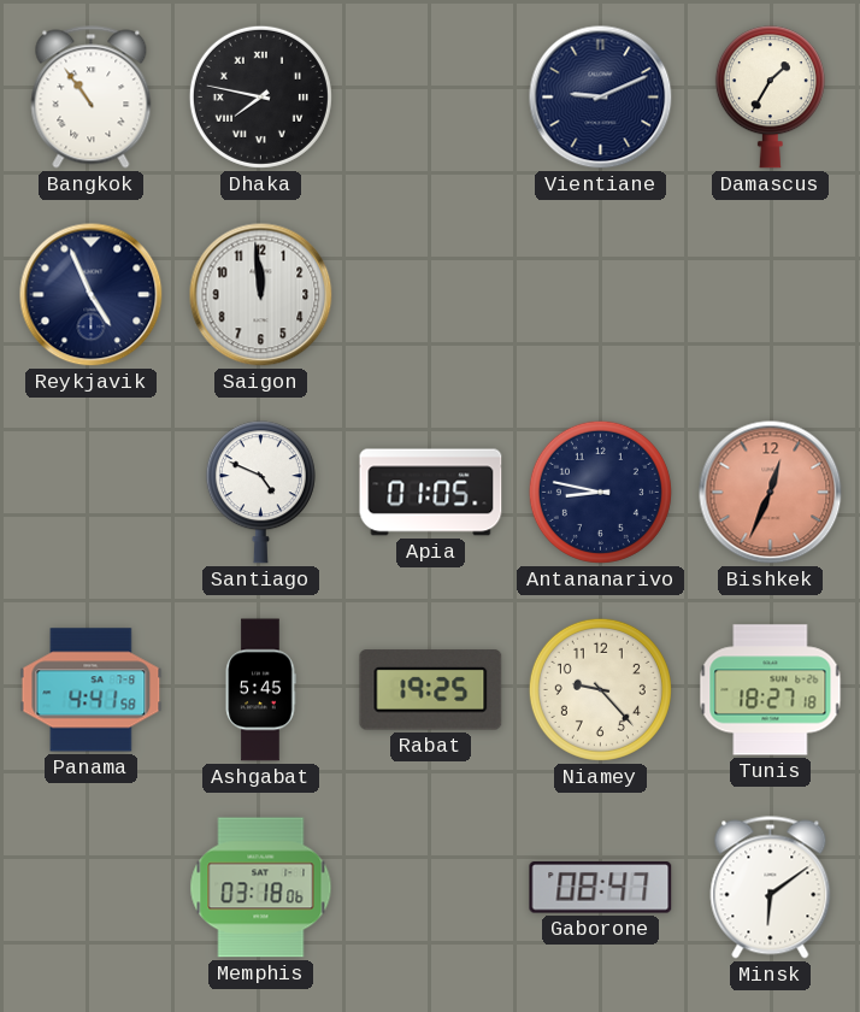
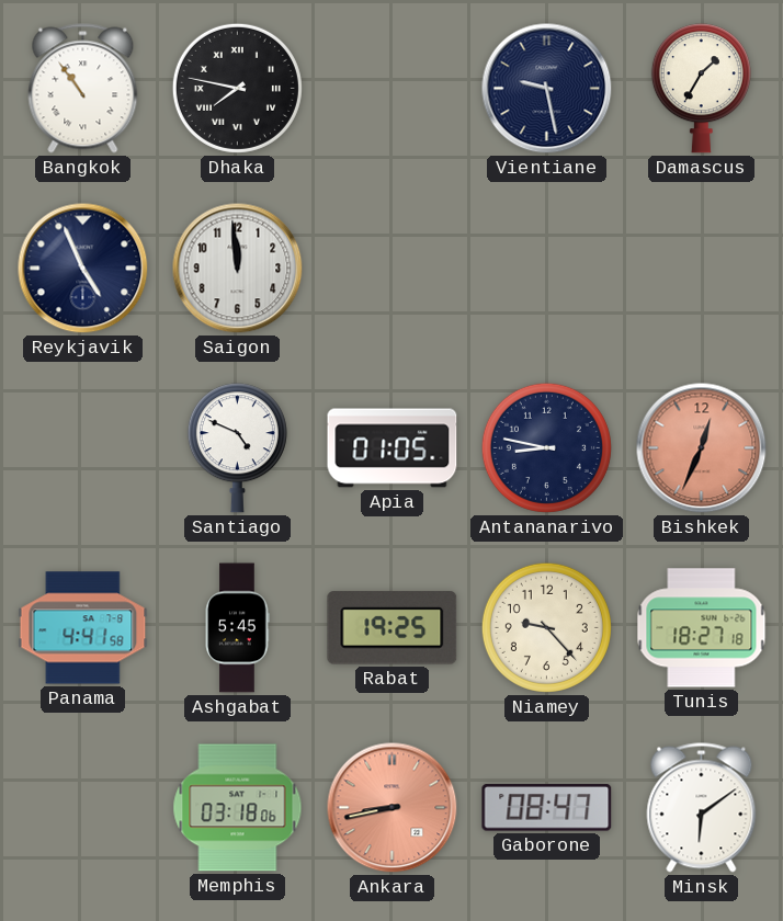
Vientiane: 9:11 -> 9:28 (547, 89)
Ankara: none -> 8:43 (393, 808)
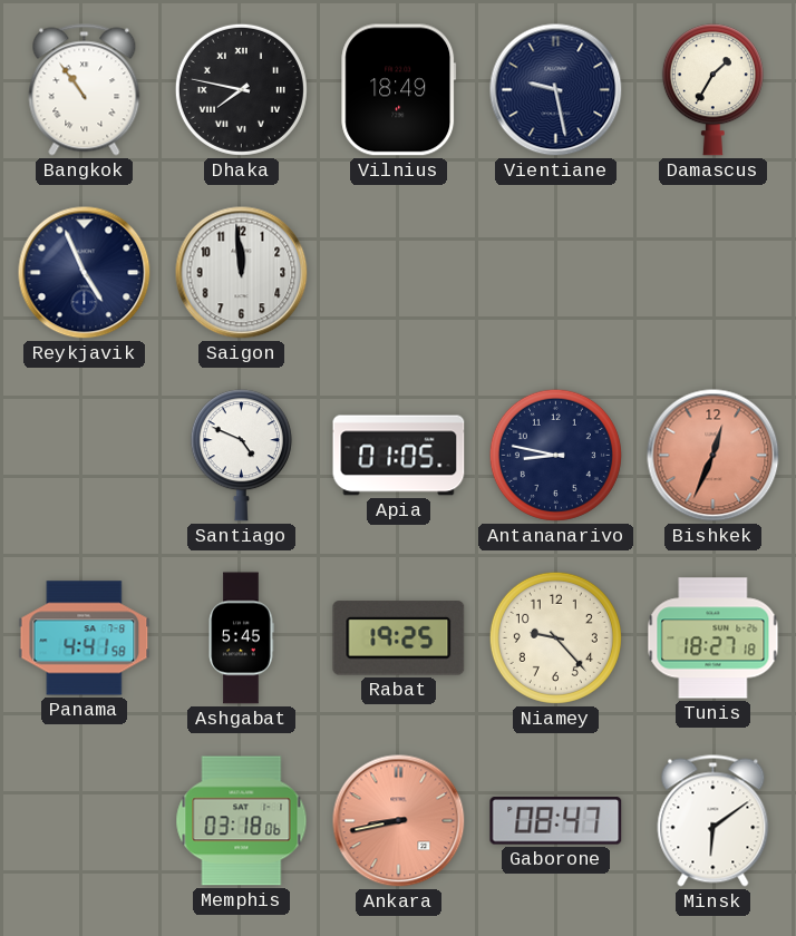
Vilnius: none -> 18:49 (399, 90)
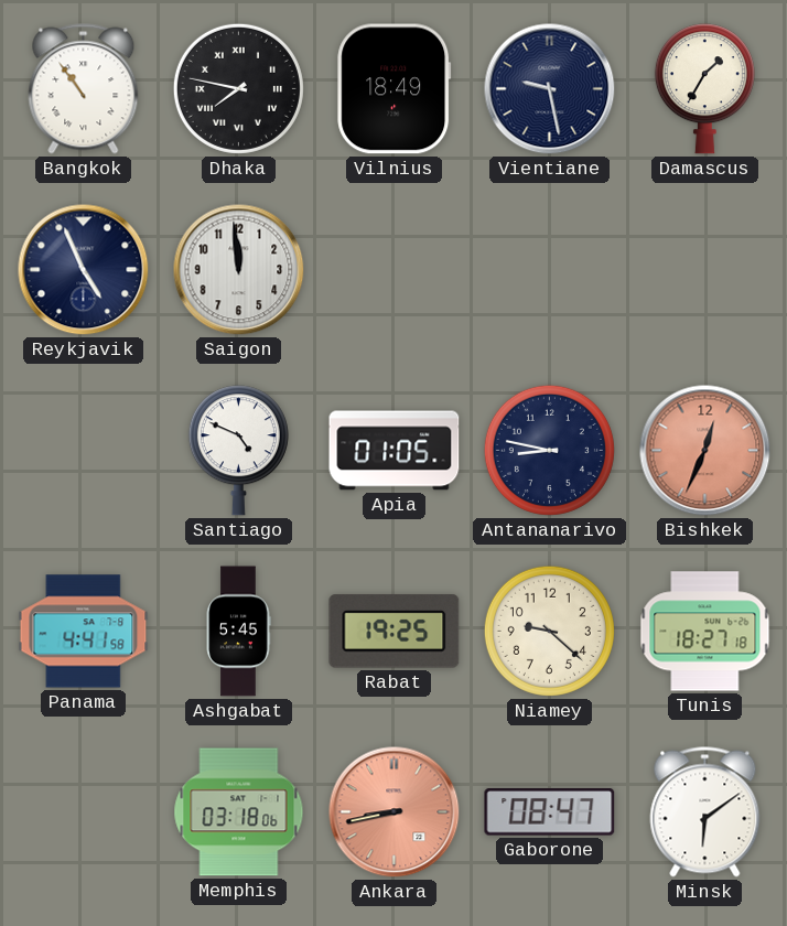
Niamey: 9:23 -> 9:22 (549, 631)
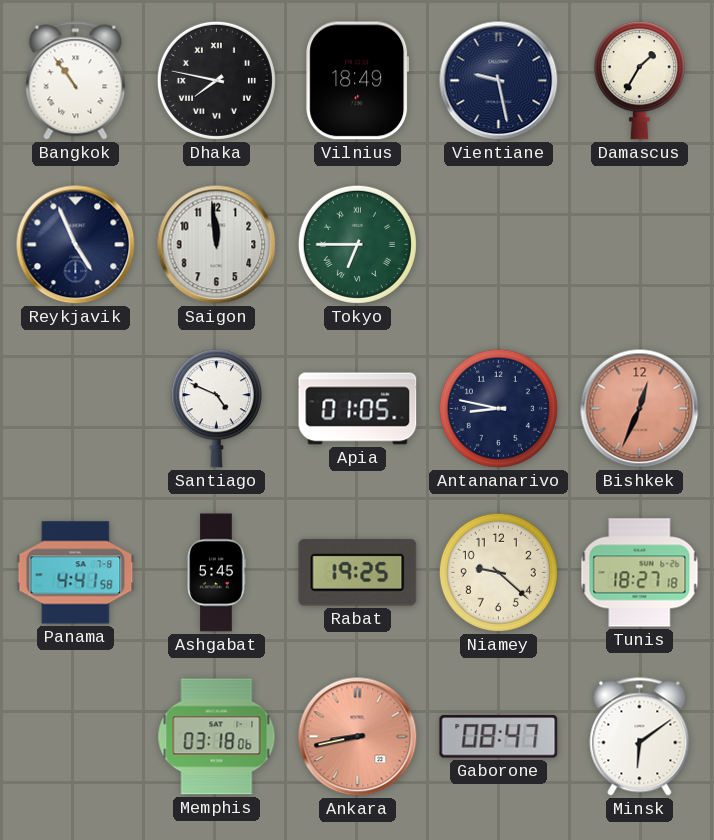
Tokyo: none -> 6:45 (357, 244)
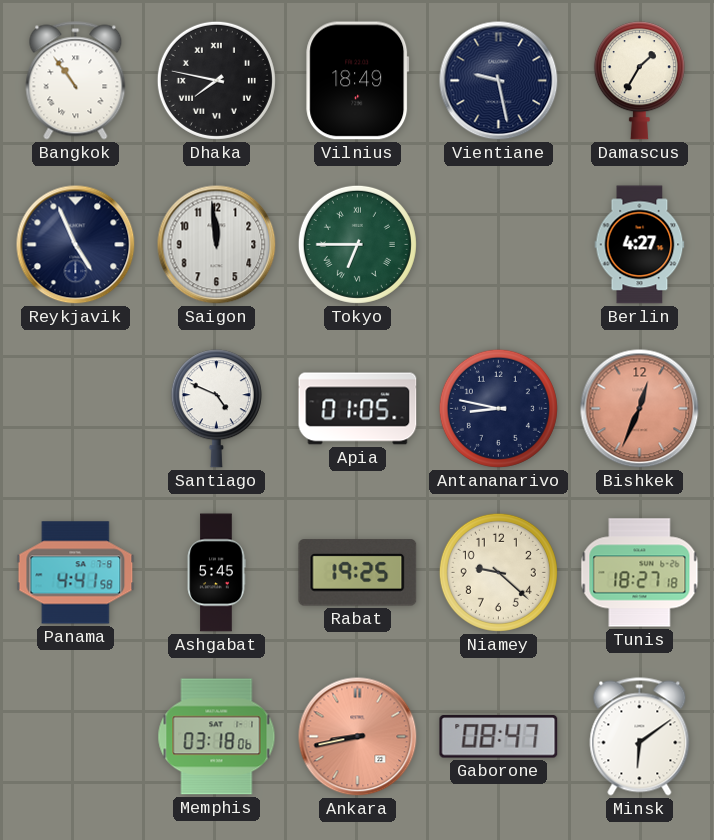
Berlin: none -> 4:27 (640, 245)
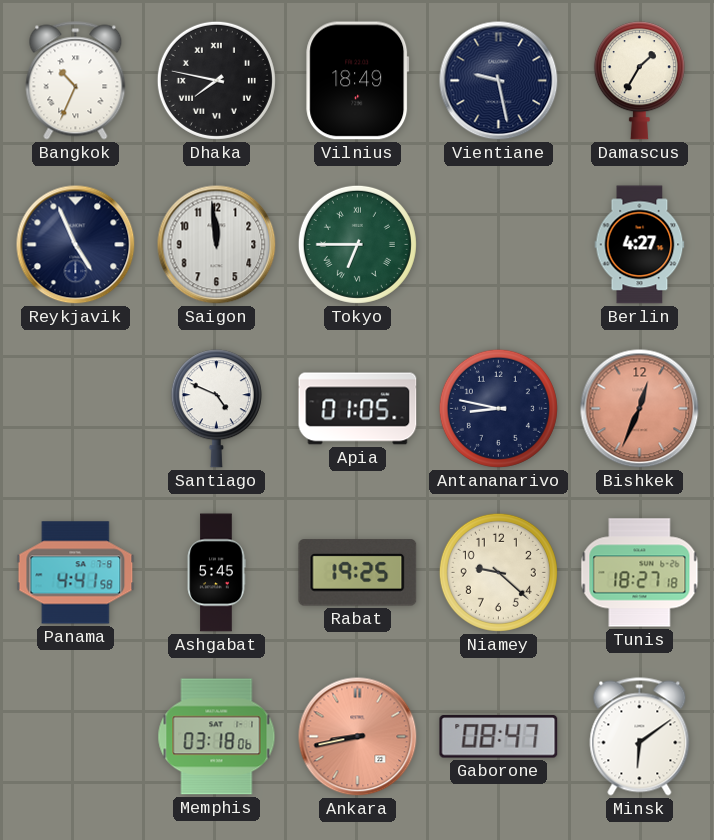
Bangkok: 10:54 -> 10:34 (76, 81)
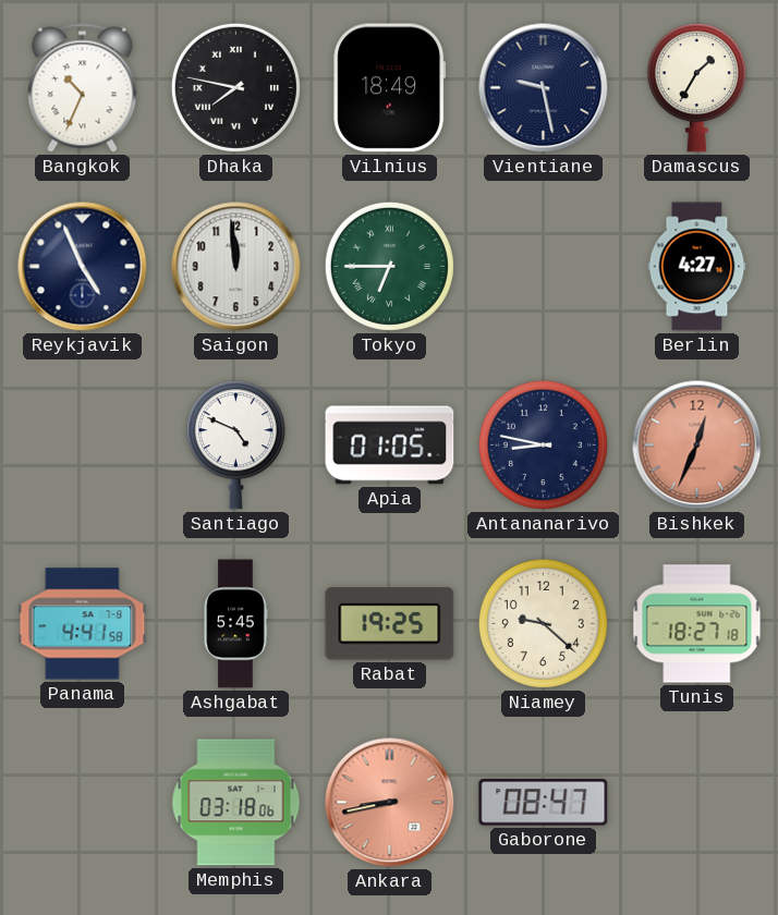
Minsk: 6:09 -> none (640, 737)
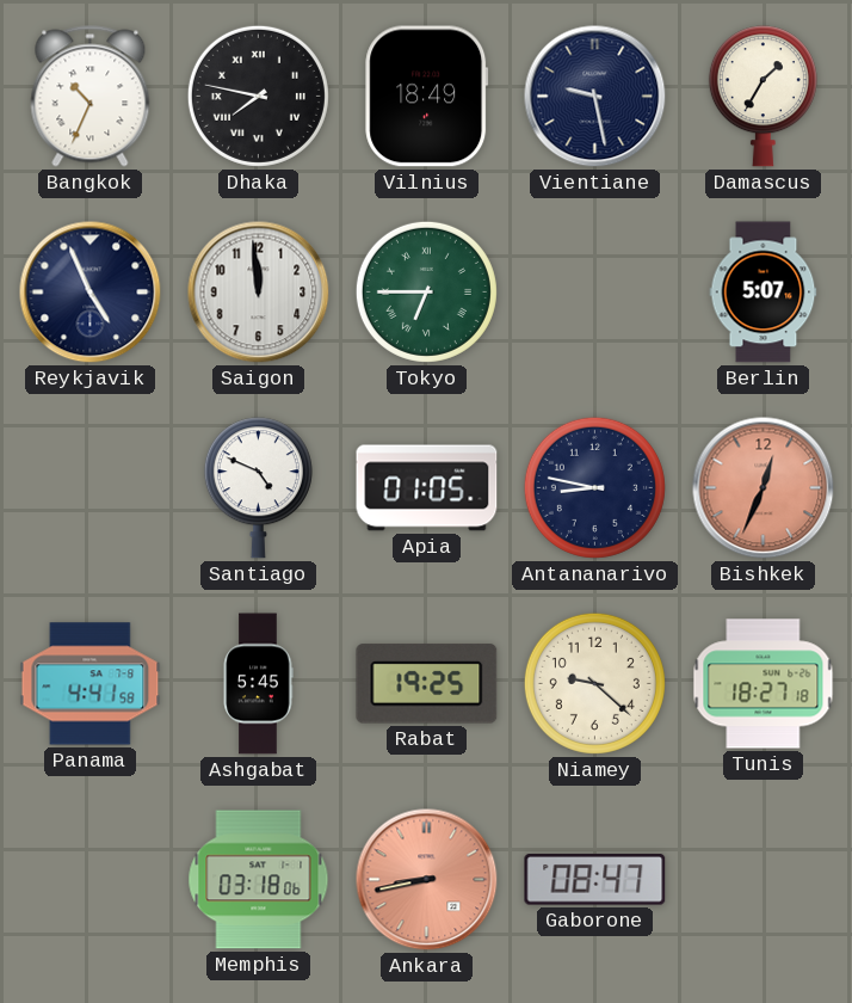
Berlin: 4:27 -> 5:07 (764, 293)
